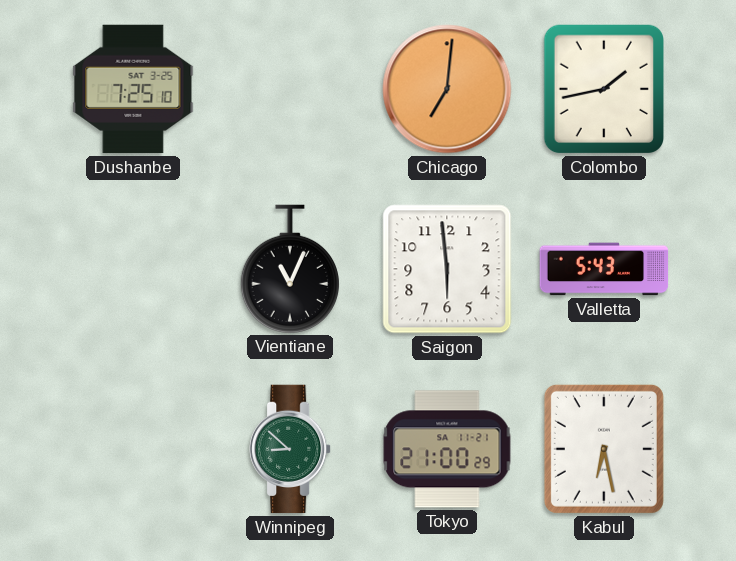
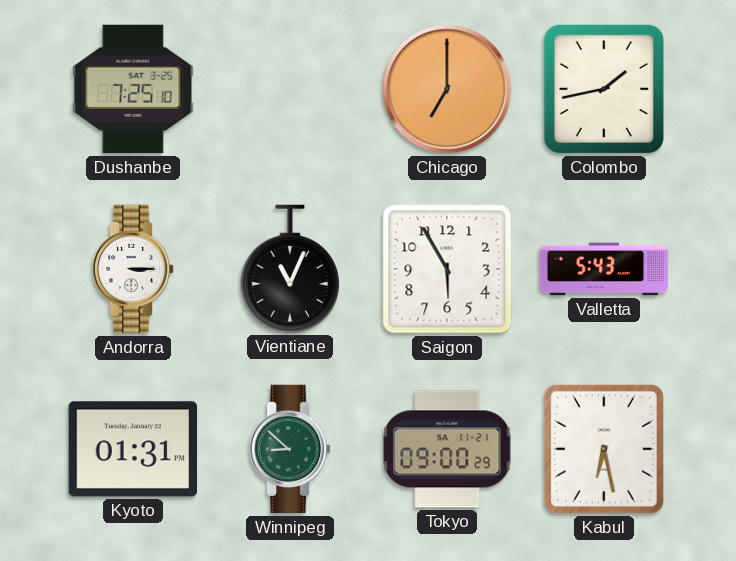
Chicago: 7:01 -> 7:00 (447, 89)
Andorra: none -> 3:15 (133, 269)
Saigon: 5:59 -> 5:55 (447, 269)
Kyoto: none -> 01:31 (132, 449)
Tokyo: 21:00 -> 09:00 (447, 449)
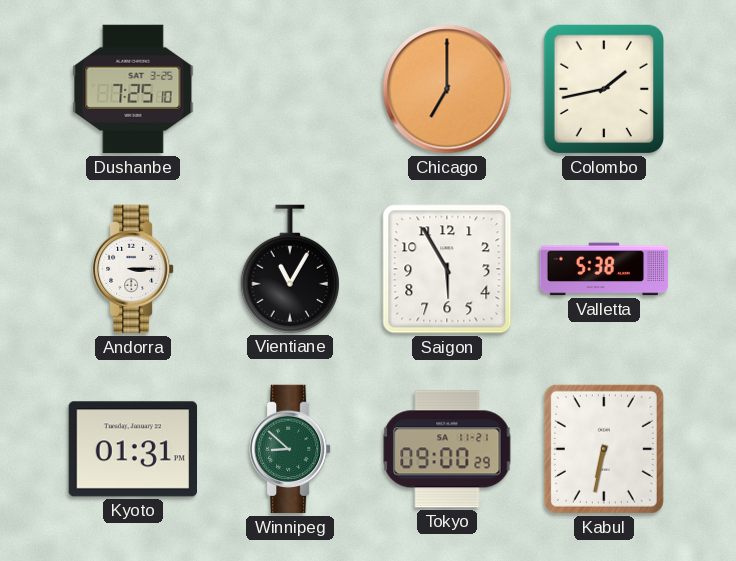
Vientiane: 11:04 -> 11:05 (290, 269)
Valletta: 5:43 -> 5:38 (604, 269)
Kabul: 6:28 -> 6:32 (604, 449)
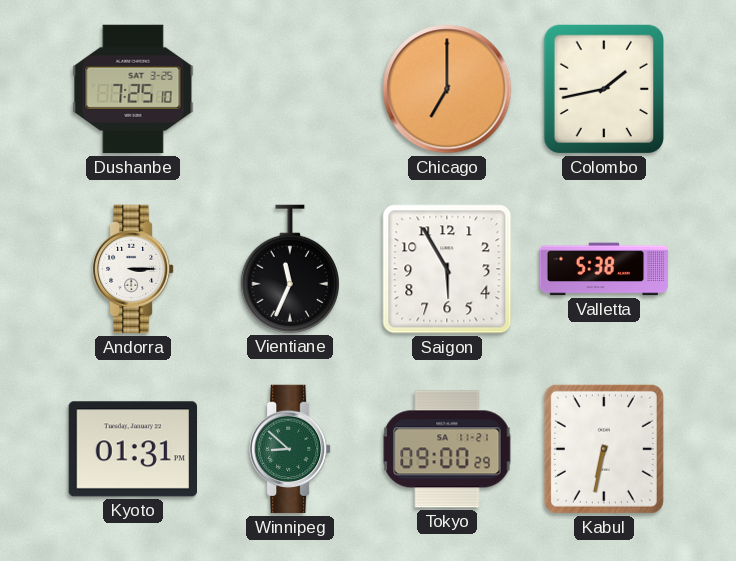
Vientiane: 11:05 -> 11:34 (290, 269)
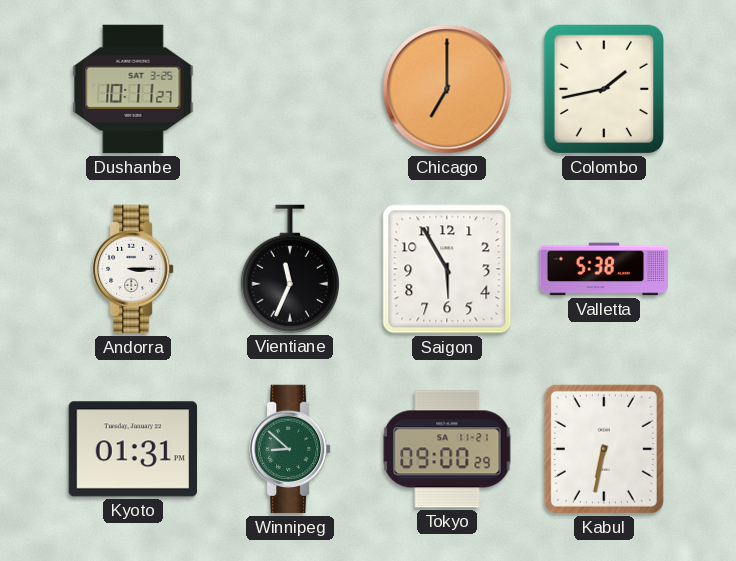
Dushanbe: 7:25 -> 10:11 (133, 89)
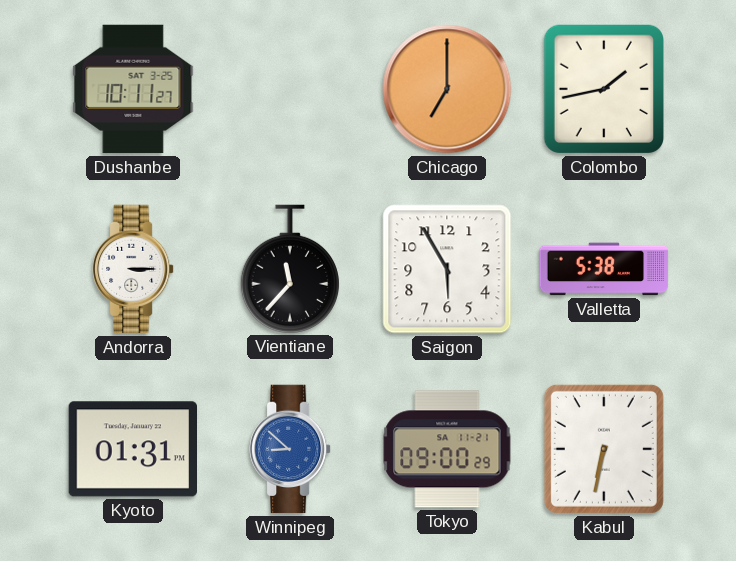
Vientiane: 11:34 -> 11:37 (290, 269)
Winnipeg dial: green -> blue (290, 449)
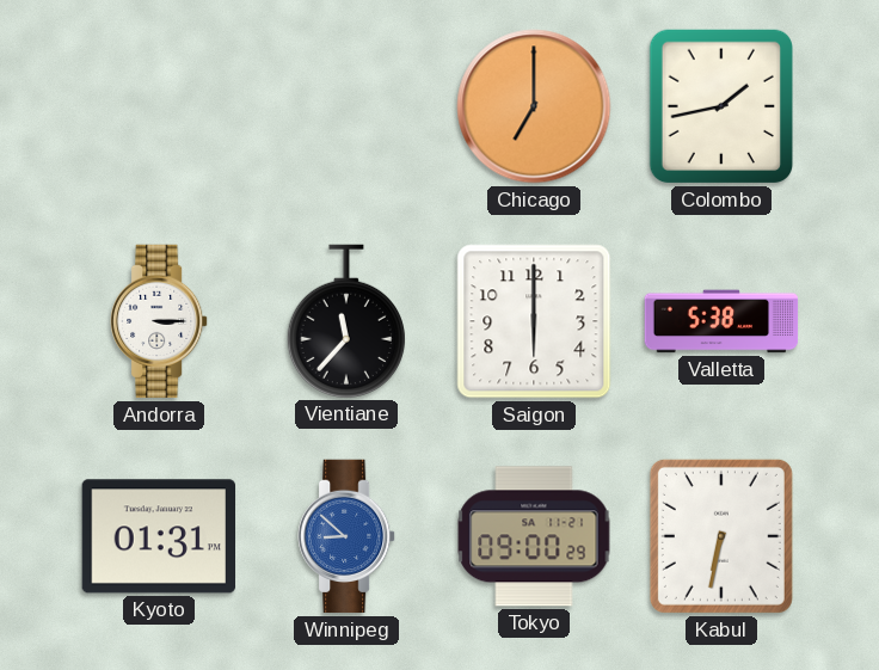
Dushanbe: 10:11 -> none (133, 89)
Saigon: 5:55 -> 6:00 (534, 321)
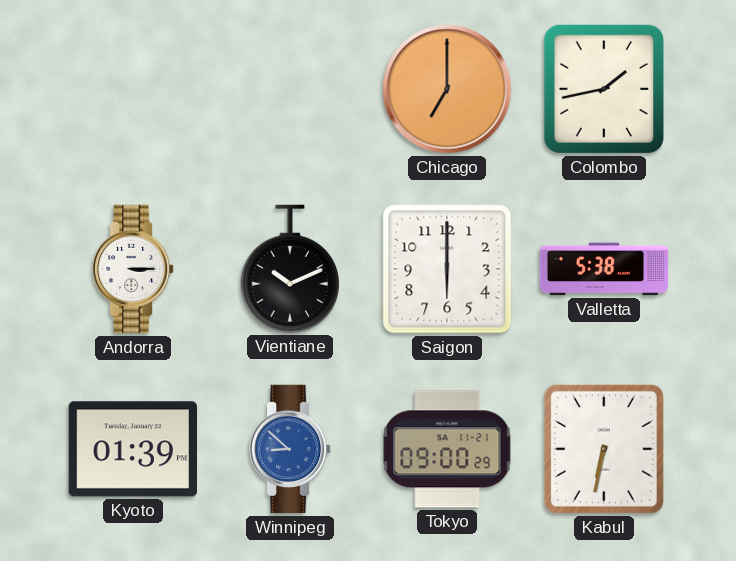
Vientiane: 11:37 -> 10:11 (290, 269)
Kyoto: 01:31 -> 01:39 (132, 449)
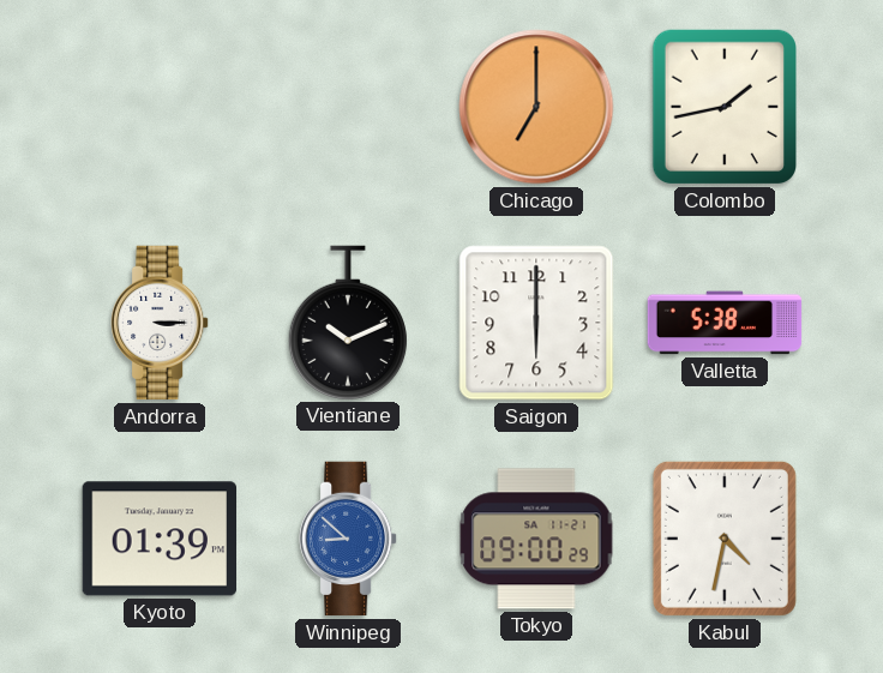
Kabul: 6:32 -> 4:32 (725, 539)
